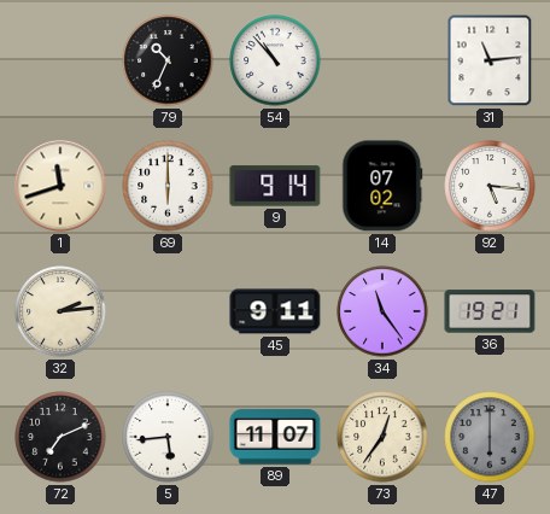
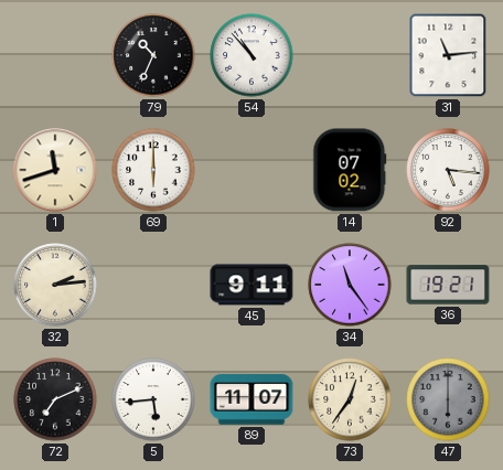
9: 9:14 -> none (275, 186)
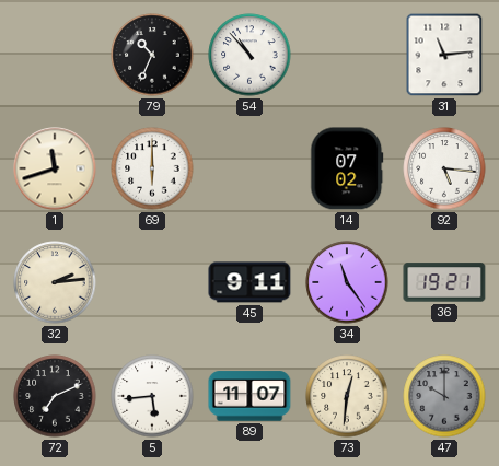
73: 12:36 -> 12:31 (347, 396)
47: 6:00 -> 10:00 (444, 396)
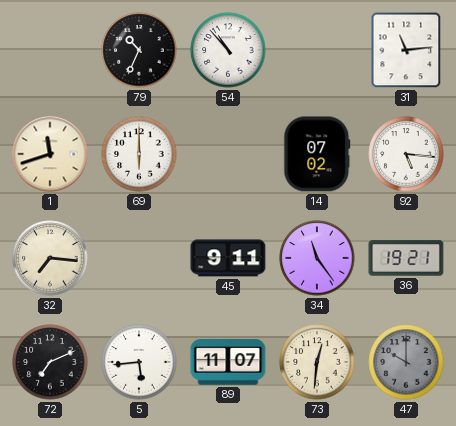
32: 2:14 -> 7:16 (50, 258)
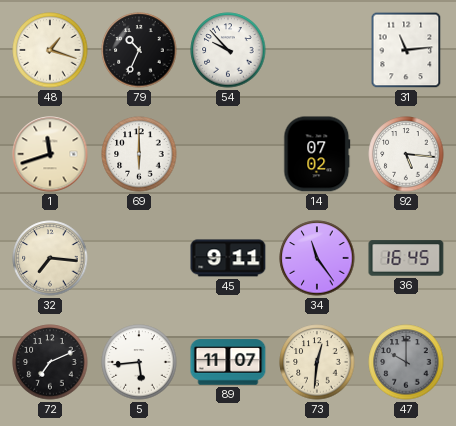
48: none -> 1:18 (50, 50)
54: 10:53 -> 9:53 (228, 50)
36: 19:21 -> 16:45 (406, 258)
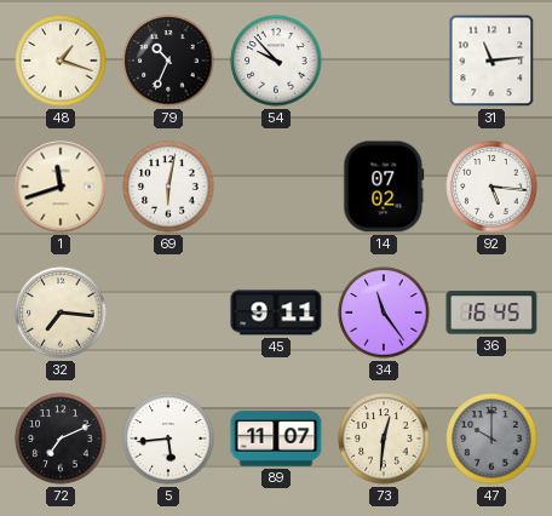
69: 6:00 -> 6:02 (168, 187)
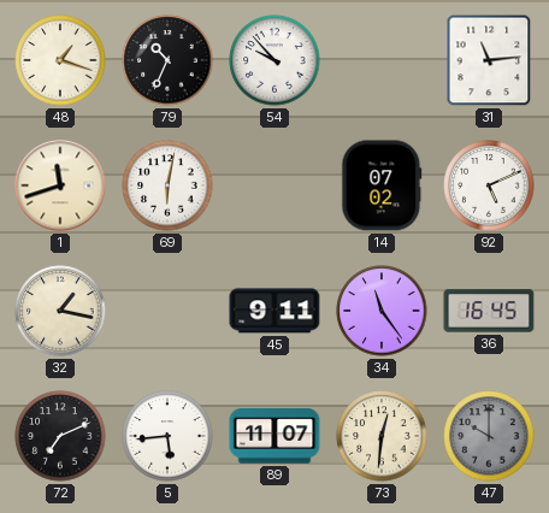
92: 5:16 -> 5:11 (489, 185)
32: 7:16 -> 1:17 (60, 311)
